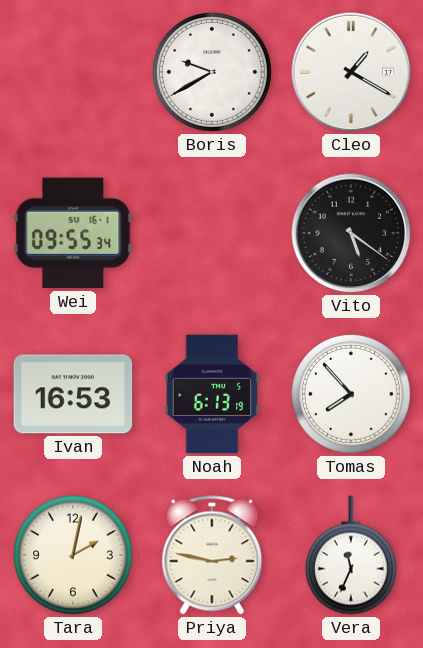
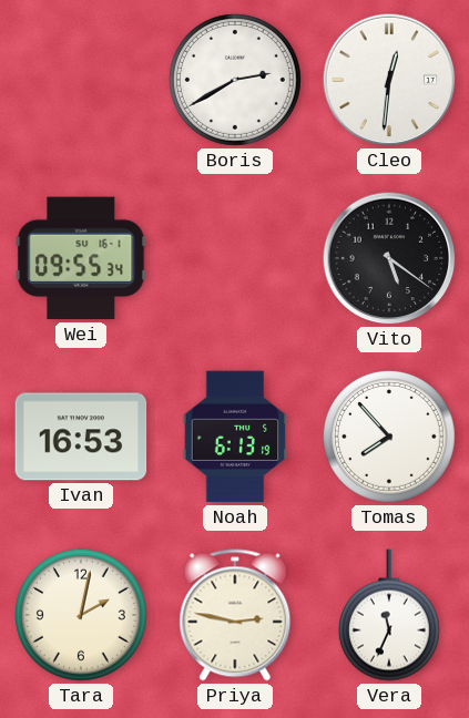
Boris: 9:40 -> 2:40 (235, 80)
Cleo: 1:20 -> 12:31 (389, 80)
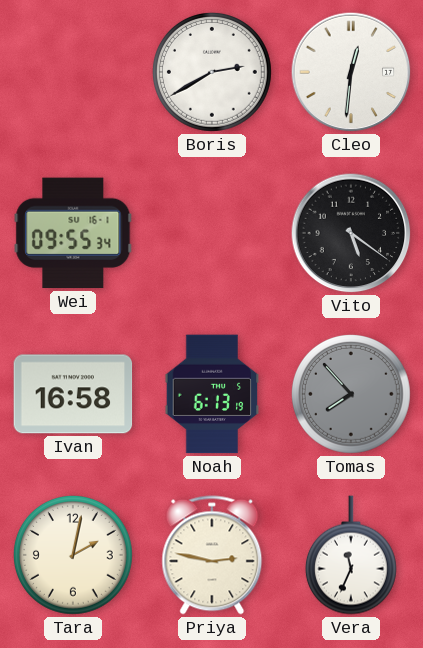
Ivan: 16:53 -> 16:58 (73, 394)
Tomas dial: white -> grey (351, 394)
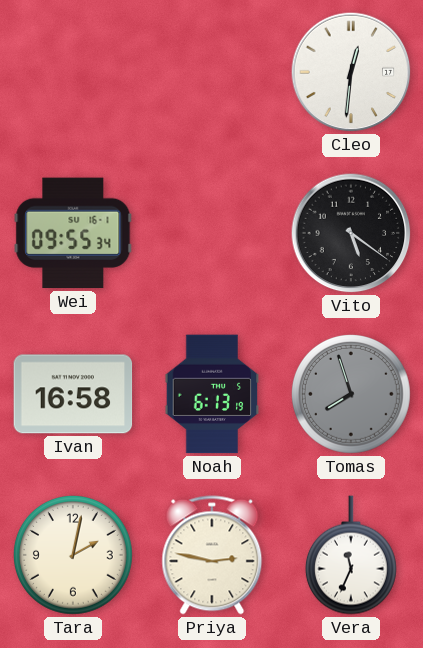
Boris: 2:40 -> none (212, 72)
Tomas: 7:53 -> 7:57 (351, 394)
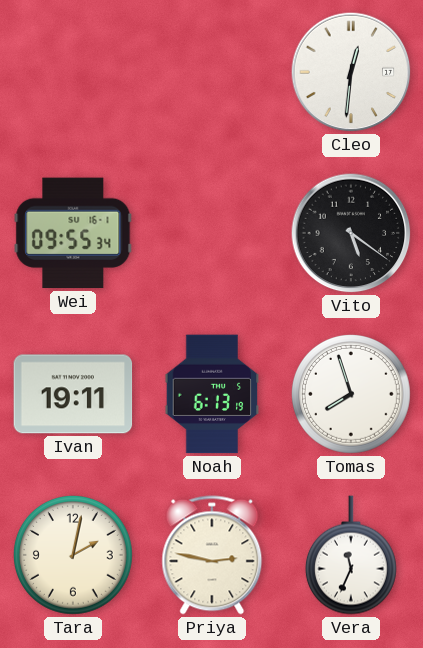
Ivan: 16:58 -> 19:11 (73, 394)
Tomas dial: grey -> white (351, 394)
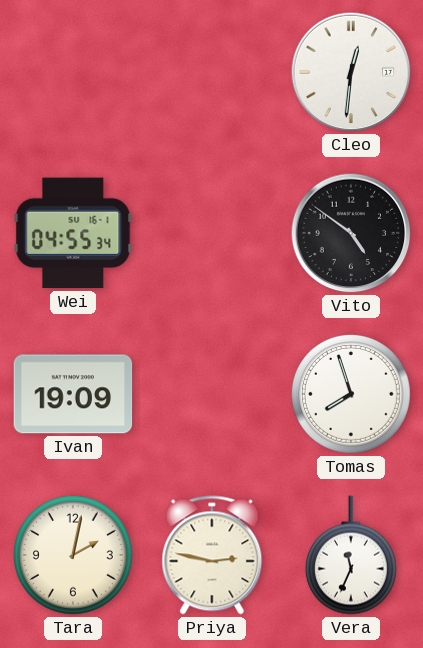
Wei: 09:55 -> 04:55 (73, 233)
Vito: 5:21 -> 4:51 (351, 233)
Ivan: 19:11 -> 19:09 (73, 394)
Noah: 6:13 -> none (212, 394)
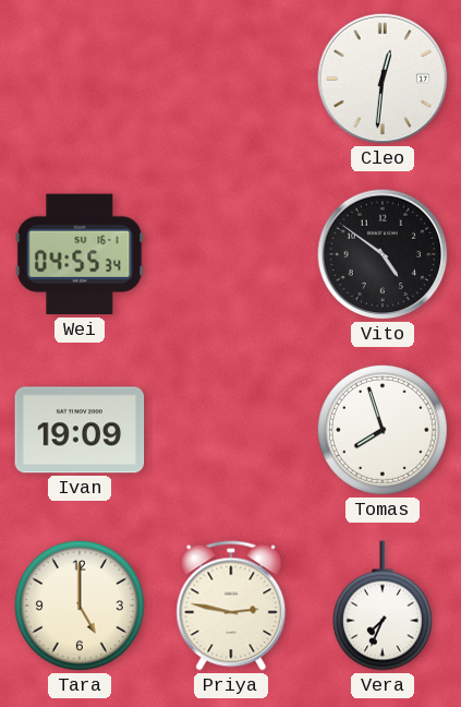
Tara: 2:02 -> 5:00 (80, 606)
Vera: 11:34 -> 7:34 (383, 606)
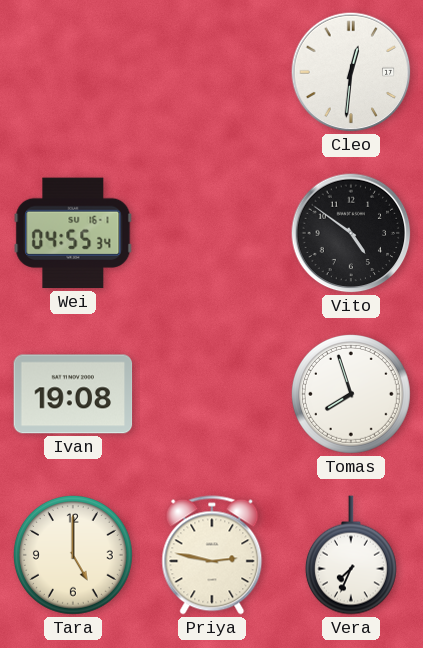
Ivan: 19:09 -> 19:08 (73, 394)
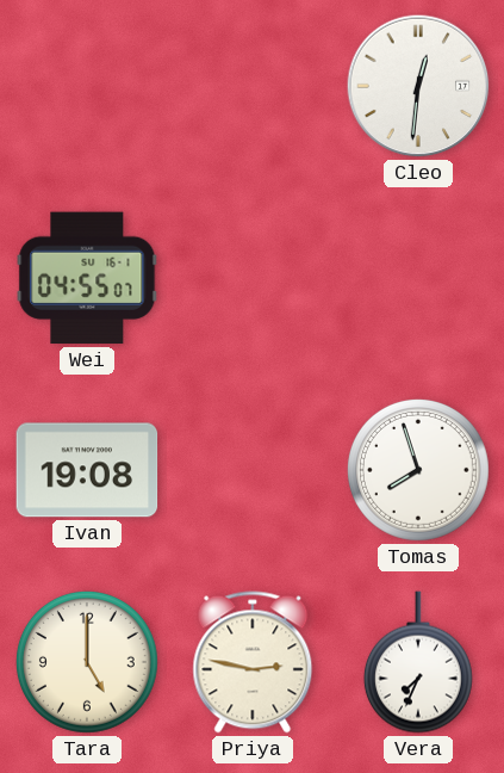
Wei: 04:55:34 -> 04:55:07 (87, 278)
Vito: 4:51 -> none (351, 233)
